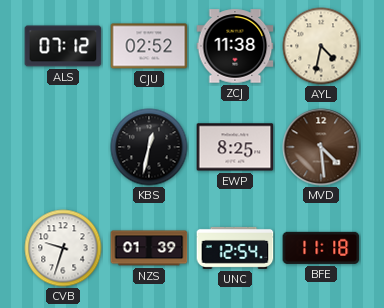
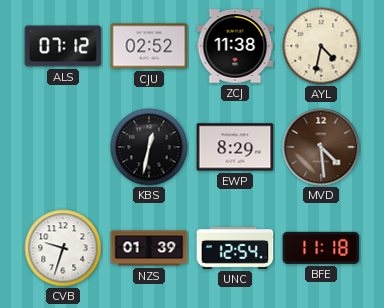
EWP: 8:25 -> 8:29 (235, 147)
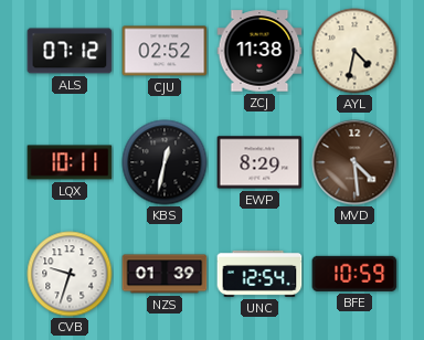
LQX: none -> 10:11 (70, 162)
BFE: 11:18 -> 10:59 (354, 274)
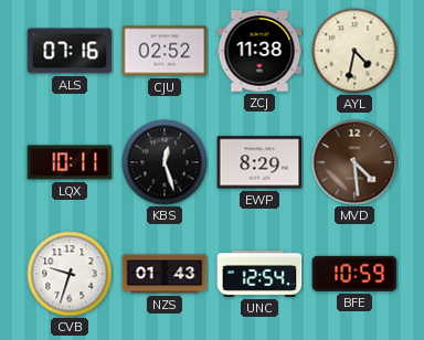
ALS: 07:12 -> 07:16 (70, 51)
KBS: 12:32 -> 12:27 (165, 162)
NZS: 01:39 -> 01:43 (165, 274)
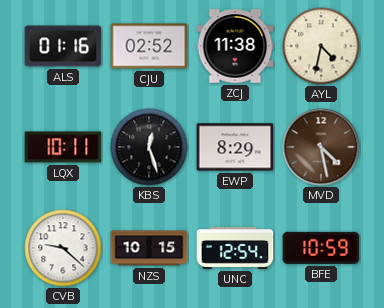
ALS: 07:16 -> 01:16 (63, 46)
MVD: 4:29 -> 4:28 (321, 147)
CVB: 9:33 -> 9:22 (63, 248)
NZS: 01:43 -> 10:15 (149, 248)
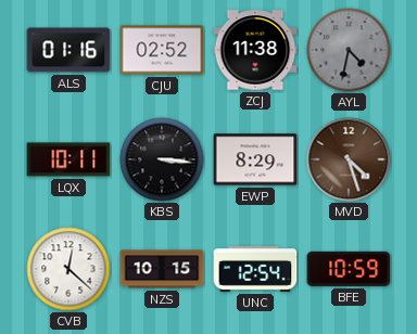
AYL dial: cream -> grey (349, 50)
KBS: 12:27 -> 3:16 (162, 159)
MVD: 4:28 -> 4:27 (349, 159)
CVB: 9:22 -> 12:22 (68, 269)
